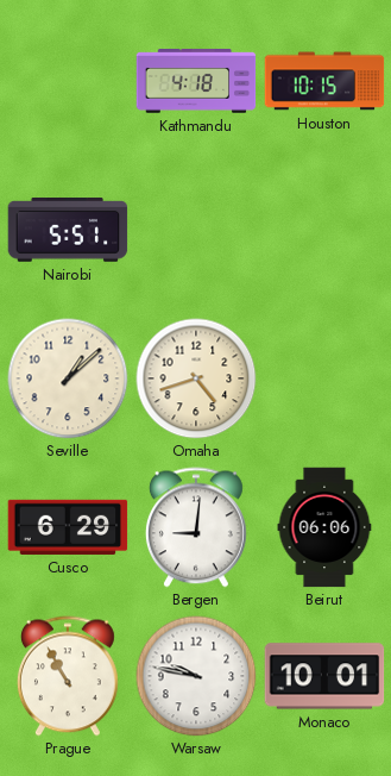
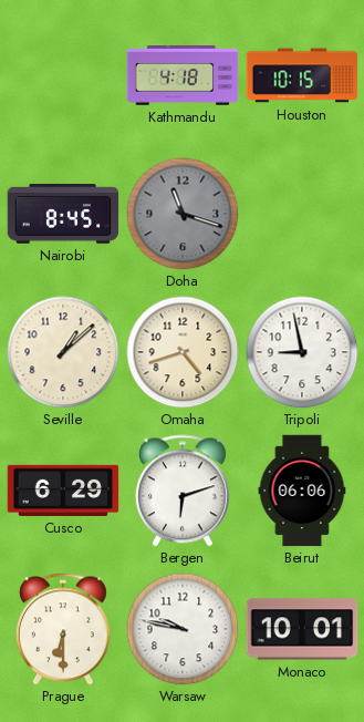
Nairobi: 5:51 -> 8:45 (63, 215)
Doha: none -> 11:18 (183, 214)
Tripoli: none -> 8:58 (302, 352)
Bergen: 9:01 -> 6:12 (183, 491)
Prague: 10:55 -> 6:30 (63, 629)
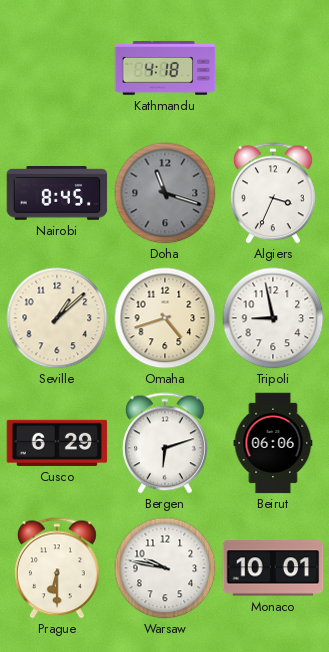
Houston: 10:15 -> none (302, 75)
Algiers: none -> 3:34 (273, 193)
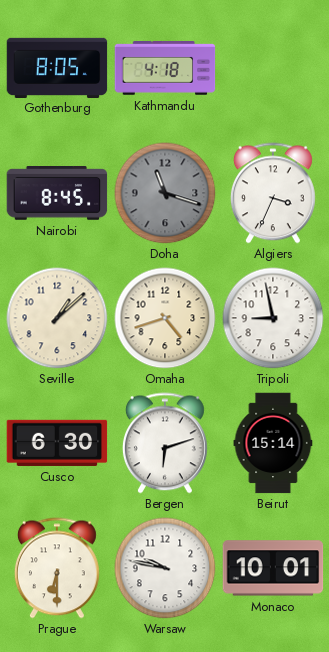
Gothenburg: none -> 8:05 (57, 67)
Cusco: 6:29 -> 6:30 (57, 443)
Beirut: 06:06 -> 15:14 (273, 443)
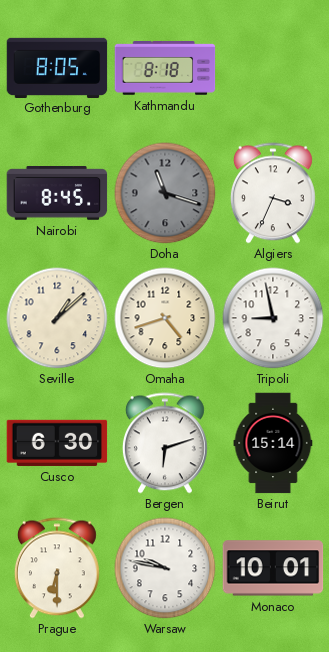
Kathmandu: 4:18 -> 8:18 (165, 68)
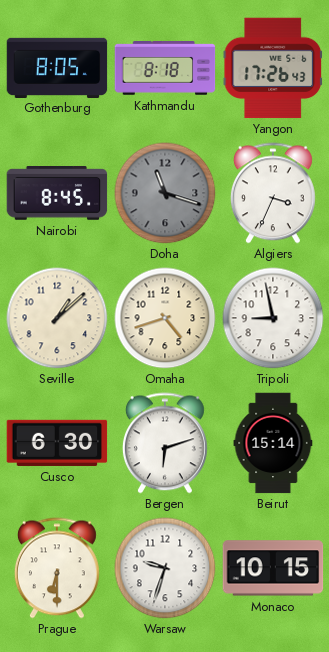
Yangon: none -> 17:26 (273, 68)
Warsaw: 9:47 -> 9:33 (165, 568)
Monaco: 10:01 -> 10:15 (273, 568)
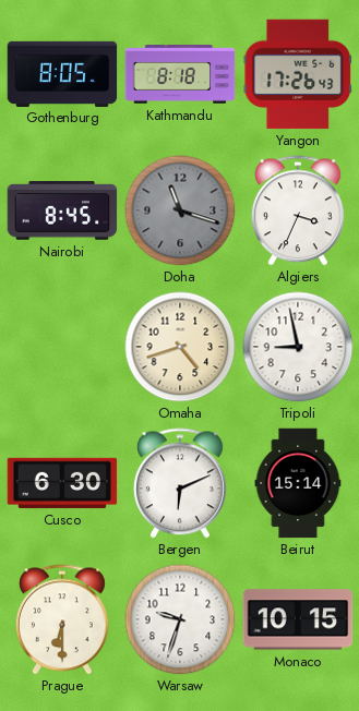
Seville: 1:08 -> none (57, 318)
Bergen: 6:12 -> 6:11 (180, 483)
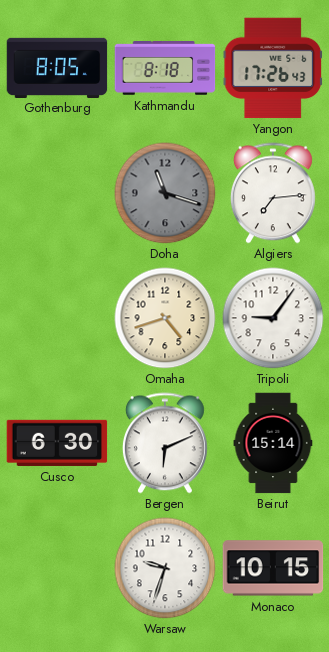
Nairobi: 8:45 -> none (62, 212)
Algiers: 3:34 -> 7:14 (273, 193)
Tripoli: 8:58 -> 9:06 (273, 318)
Prague: 6:30 -> none (62, 619)
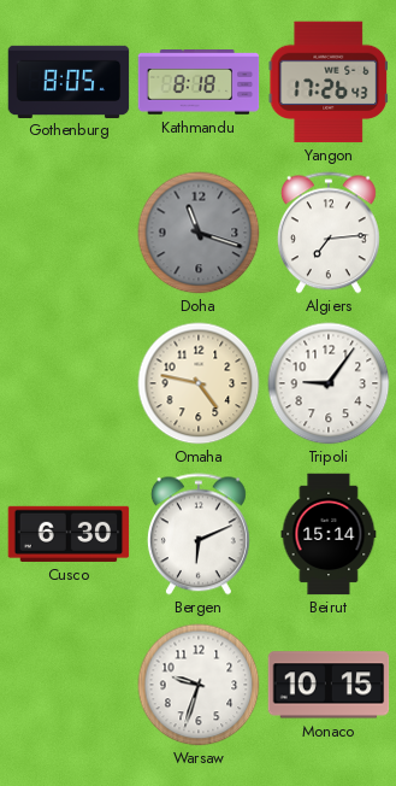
Omaha: 4:42 -> 4:47 (199, 383)
